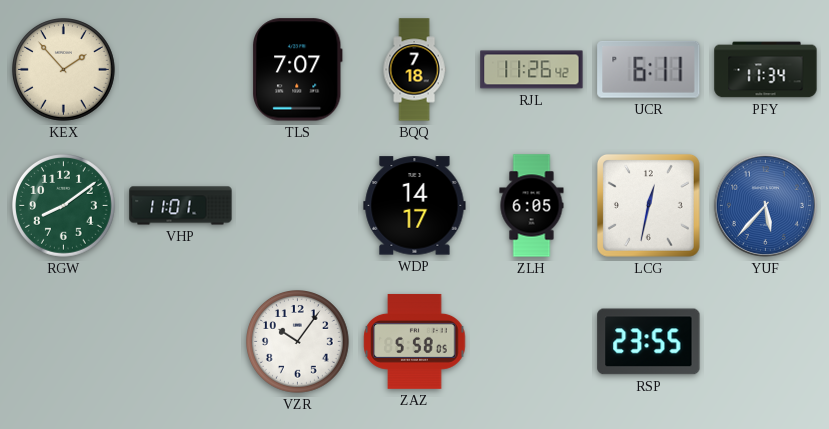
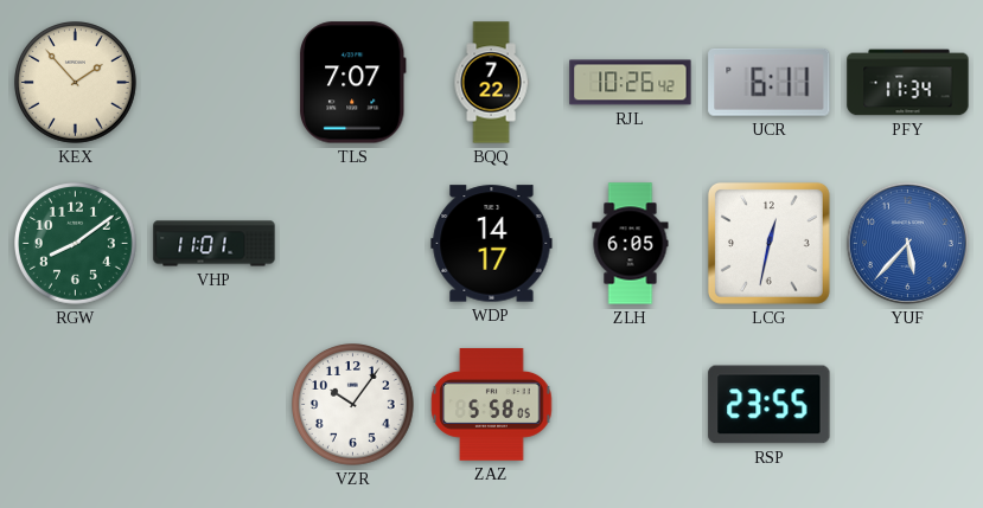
BQQ: 7:18 -> 7:22 (491, 83)
RJL: 11:26 -> 10:26 (631, 83)
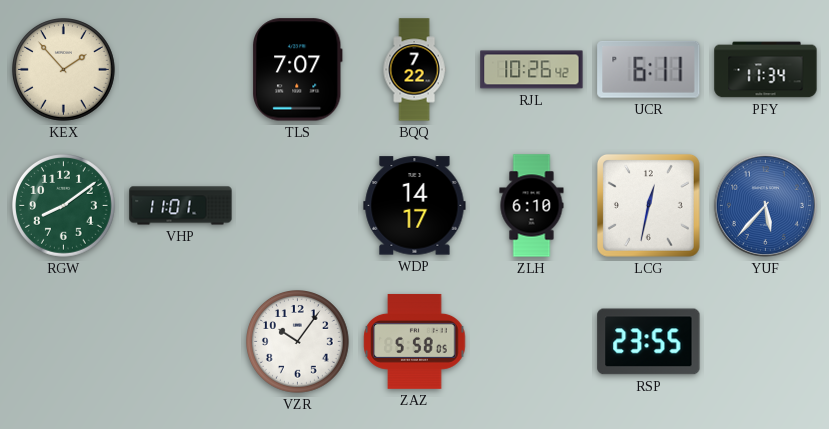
ZLH: 6:05 -> 6:10 (532, 206)
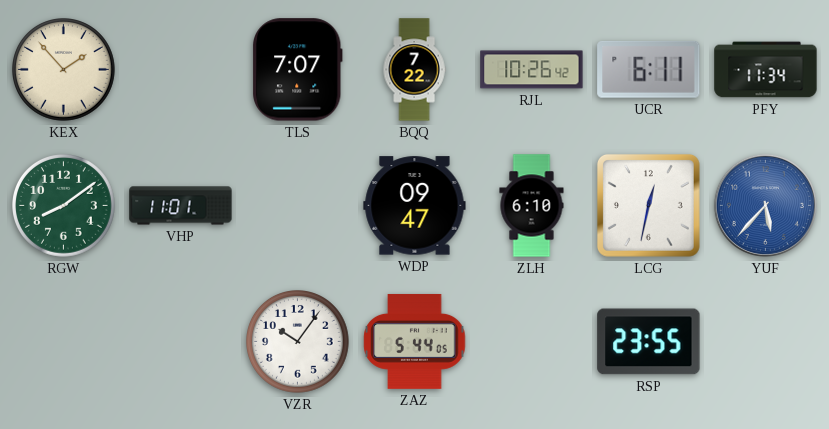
WDP: 14:17 -> 09:47 (415, 206)
ZAZ: 5:58 -> 5:44 (415, 341)
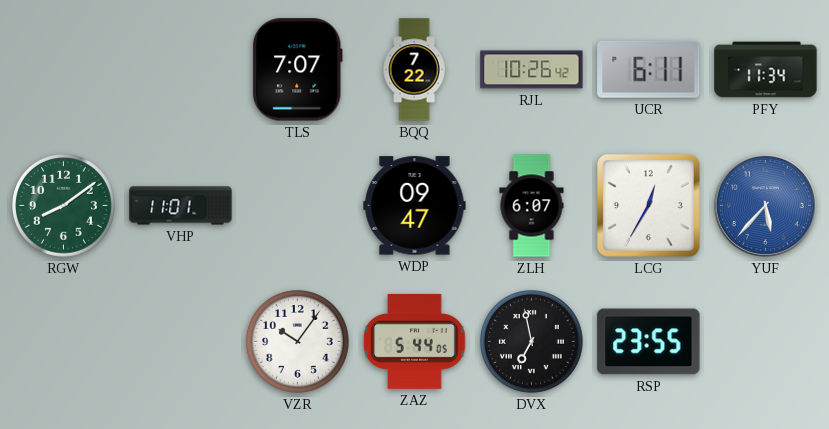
KEX: 1:53 -> none (64, 70)
ZLH: 6:10 -> 6:07 (532, 206)
LCG: 12:32 -> 12:35 (648, 205)
DVX: none -> 6:58 (532, 342)
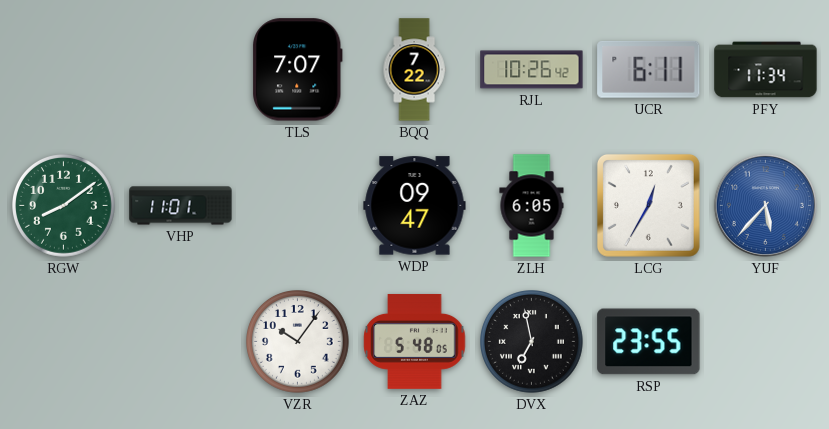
ZLH: 6:07 -> 6:05 (532, 206)
ZAZ: 5:44 -> 5:48 (415, 341)
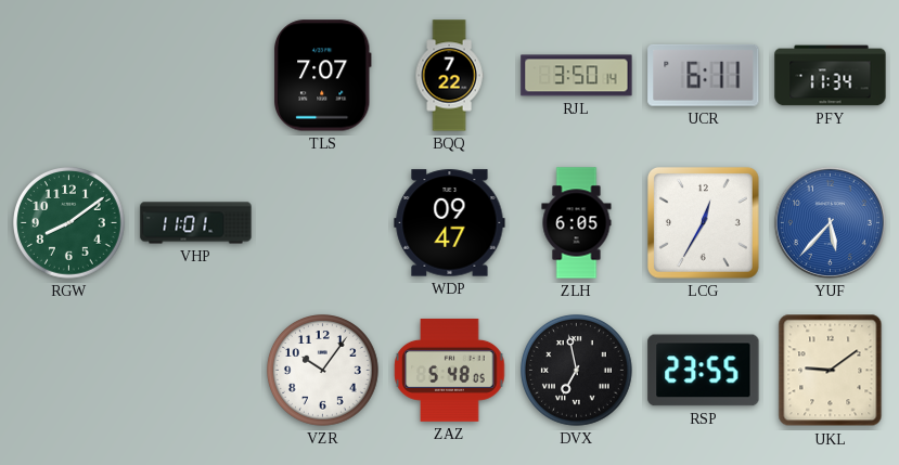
RJL: 10:26 -> 3:50 (577, 76)
UKL: none -> 9:09 (831, 371)
